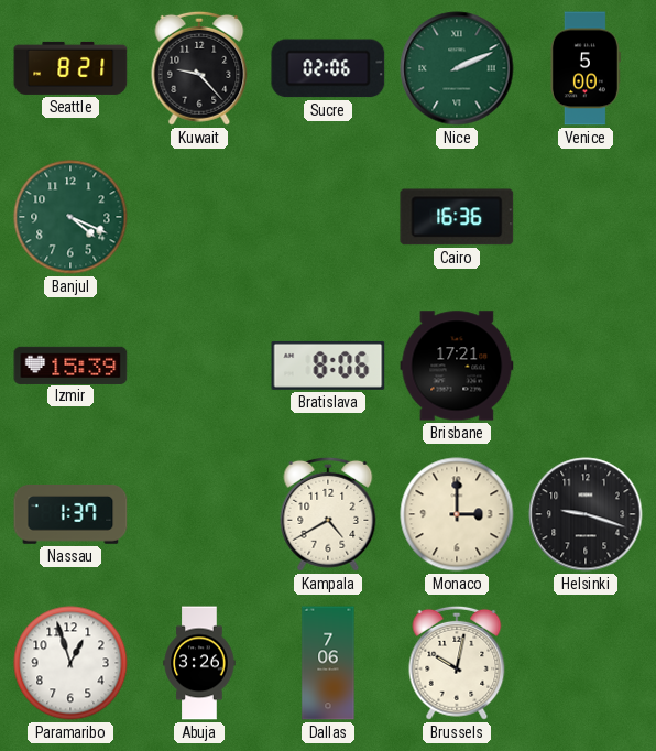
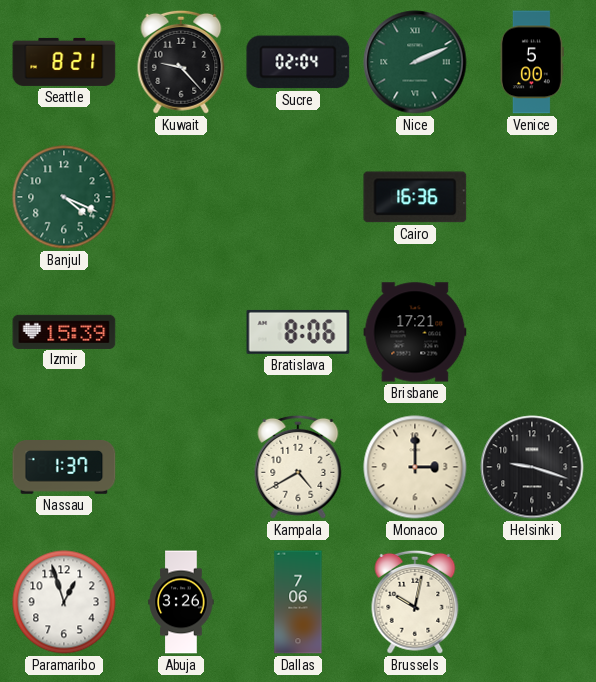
Sucre: 02:06 -> 02:04 (298, 62)
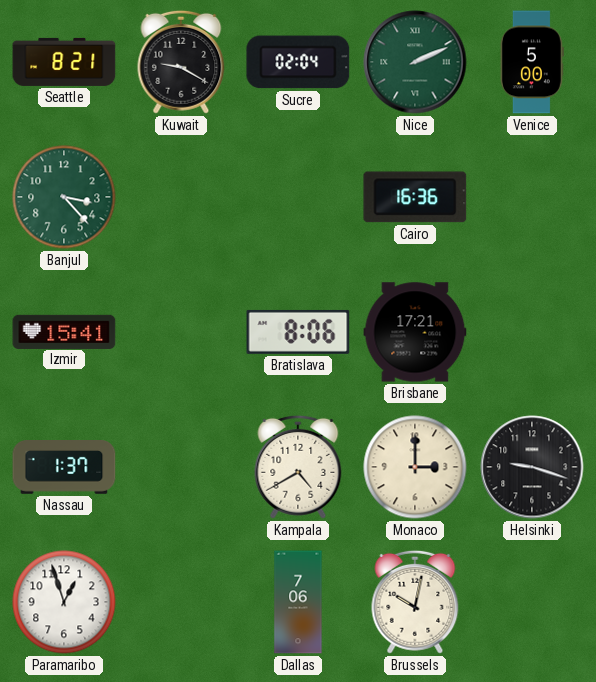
Kuwait: 9:23 -> 9:20 (181, 62)
Banjul: 4:19 -> 3:23 (64, 197)
Izmir: 15:39 -> 15:41 (64, 331)
Abuja: 3:26 -> none (181, 602)
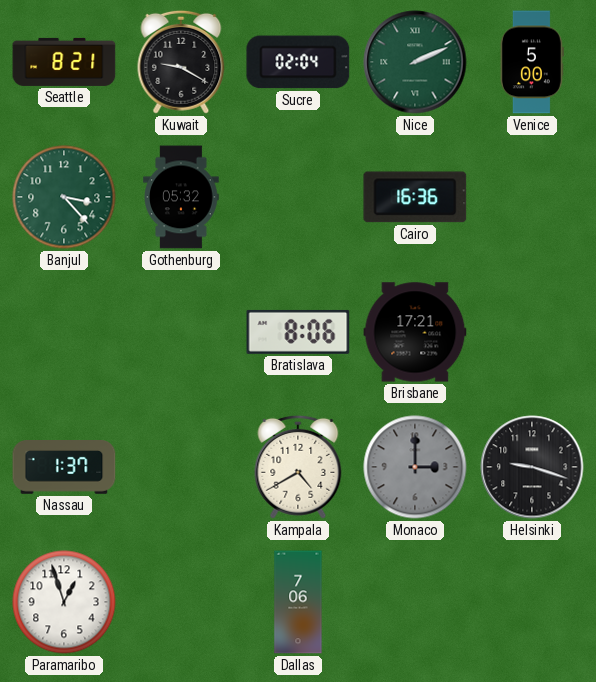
Gothenburg: none -> 05:32 (181, 197)
Izmir: 15:41 -> none (64, 331)
Monaco dial: cream -> grey (415, 467)
Brussels: 10:02 -> none (415, 602)
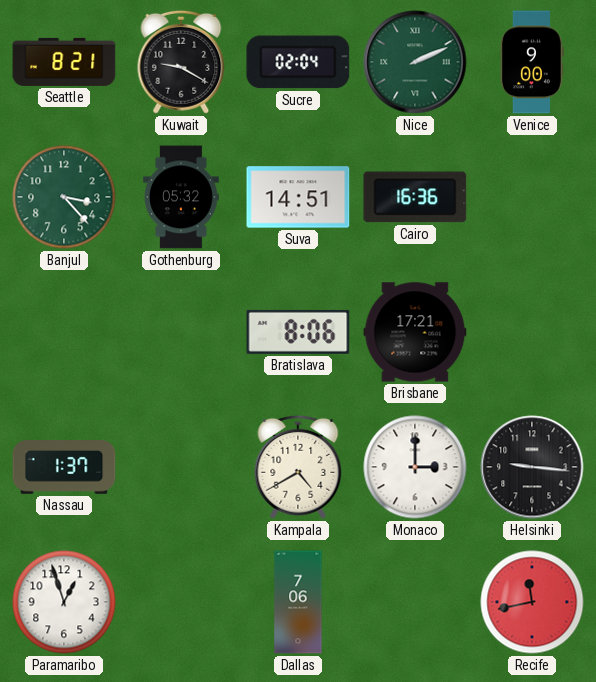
Venice: 5:00 -> 9:00 (532, 62)
Suva: none -> 14:51 (298, 197)
Monaco dial: grey -> white (415, 467)
Helsinki: 9:18 -> 9:16 (532, 467)
Recife: none -> 11:43 (532, 602)
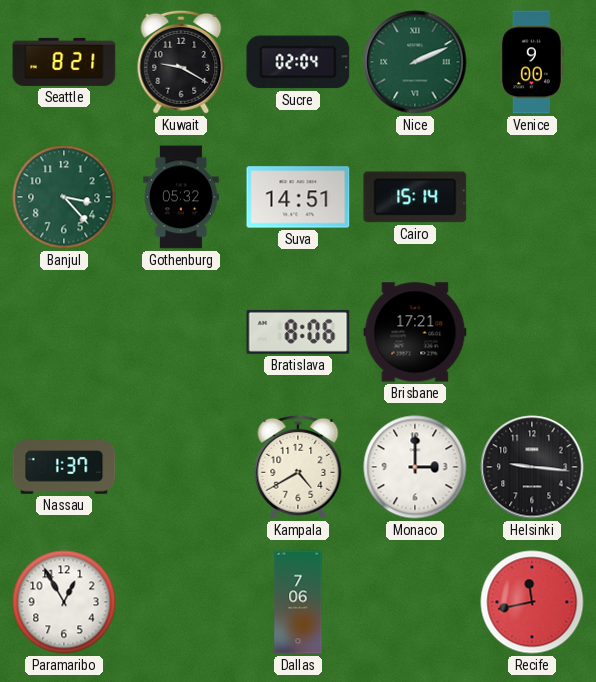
Cairo: 16:36 -> 15:14 (415, 197)
Paramaribo: 12:57 -> 12:55 (64, 602)
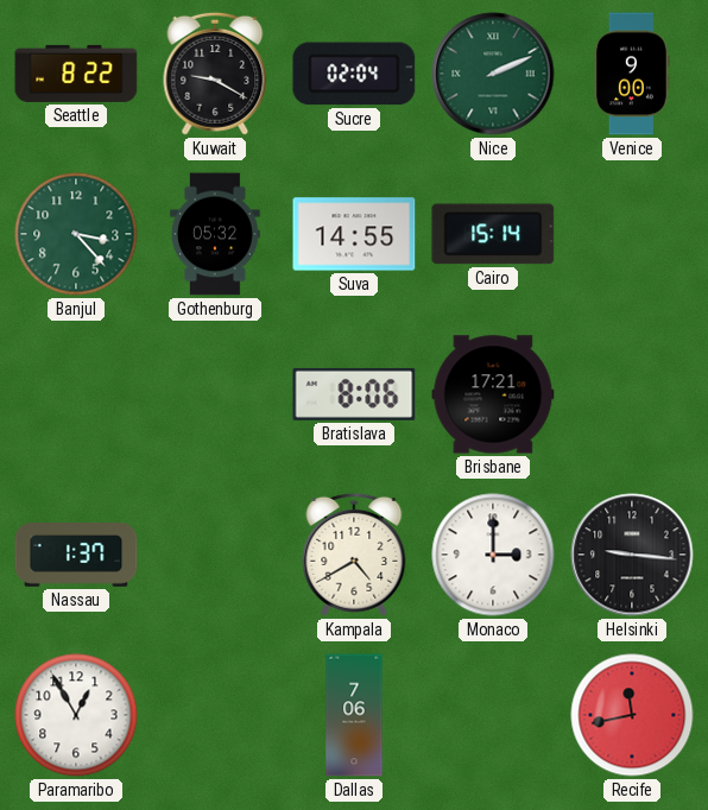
Seattle: 8:21 -> 8:22 (76, 74)
Suva: 14:51 -> 14:55 (354, 234)
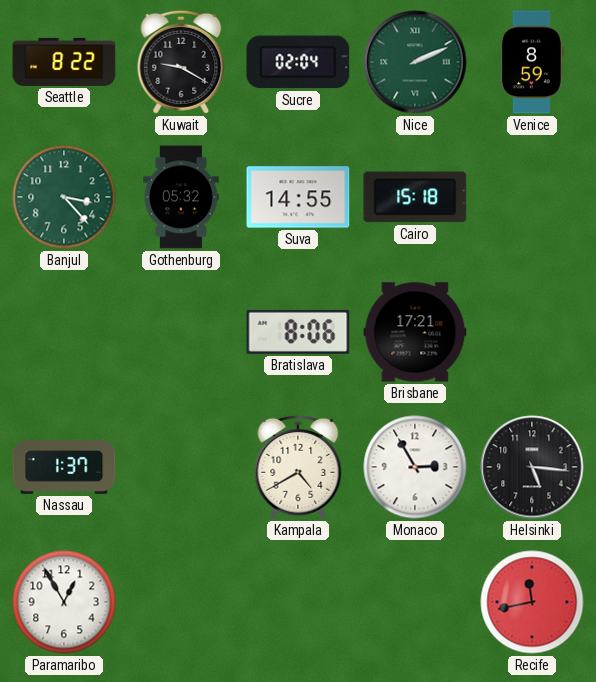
Venice: 9:00 -> 8:59 (532, 62)
Cairo: 15:14 -> 15:18 (415, 197)
Monaco: 3:00 -> 2:55 (415, 467)
Helsinki: 9:16 -> 5:16 (532, 467)
Dallas: 7:06 -> none (354, 715)
